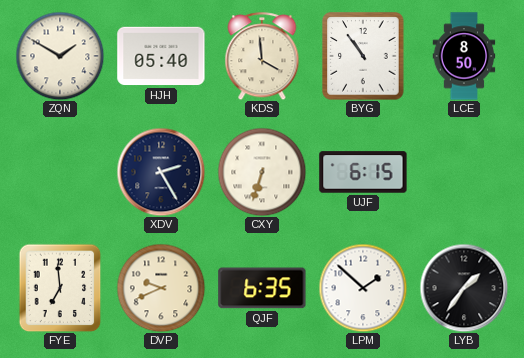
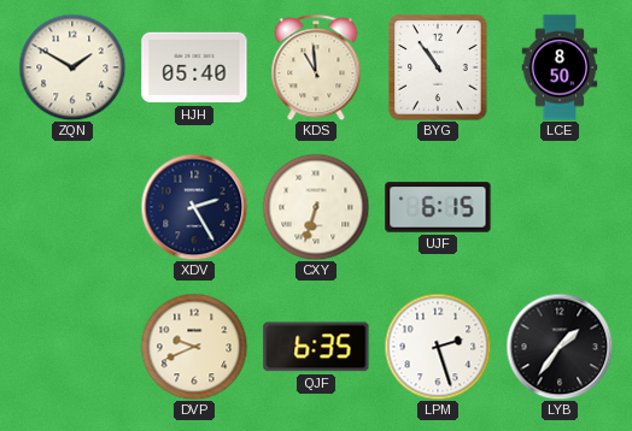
KDS: 3:59 -> 10:59 (316, 67)
FYE: 6:59 -> none (60, 288)
LPM: 1:52 -> 2:27 (438, 347)
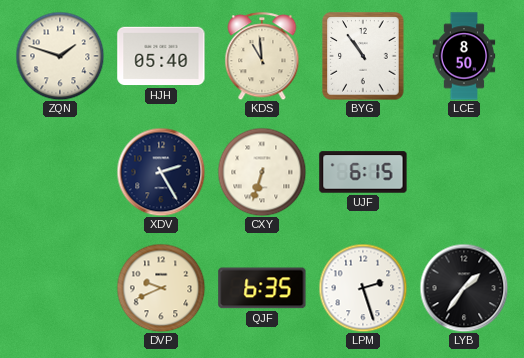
ZQN: 1:50 -> 1:48 (60, 56)
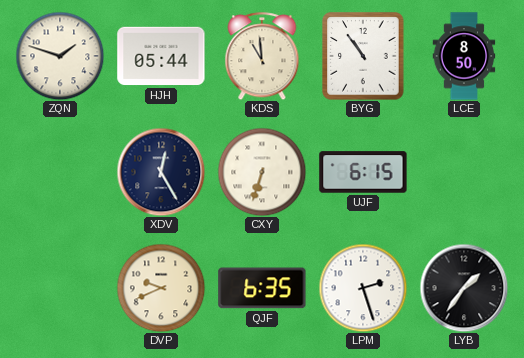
HJH: 05:40 -> 05:44 (161, 56)
XDV: 2:25 -> 12:25 (161, 172)
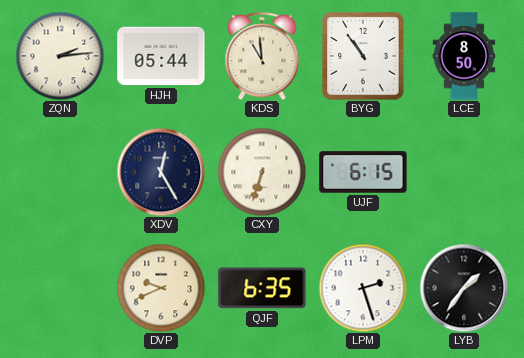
ZQN: 1:48 -> 2:14 (60, 56)
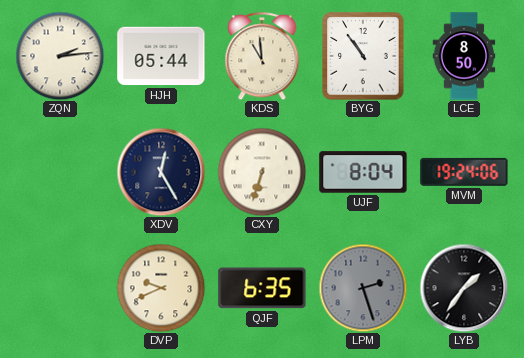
UJF: 6:15 -> 8:04 (363, 172)
MVM: none -> 19:24 (464, 172)
LPM dial: white -> grey (363, 288)
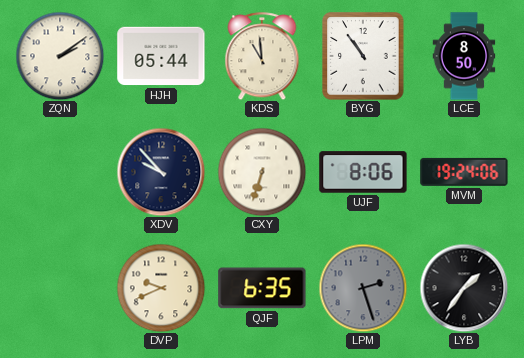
ZQN: 2:14 -> 2:09 (60, 56)
XDV: 12:25 -> 9:53 (161, 172)
UJF: 8:04 -> 8:06 (363, 172)
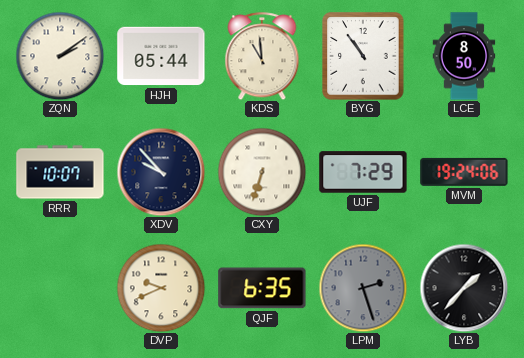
RRR: none -> 10:07 (60, 172)
UJF: 8:06 -> 7:29 (363, 172)
LYB: 1:36 -> 1:37 (464, 288)
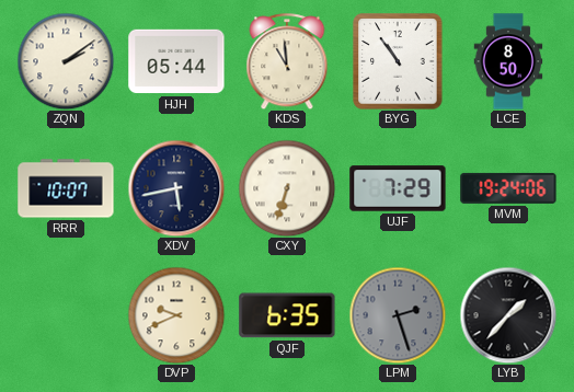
XDV: 9:53 -> 5:43 (176, 188)
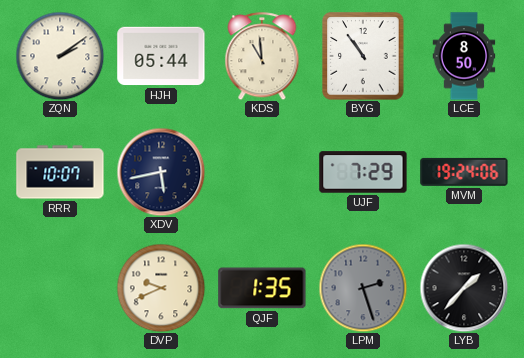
CXY: 6:33 -> none (287, 188)
QJF: 6:35 -> 1:35 (262, 288)
